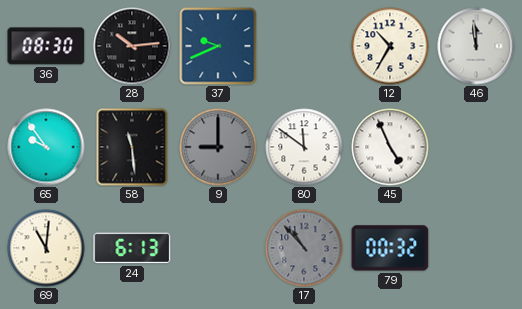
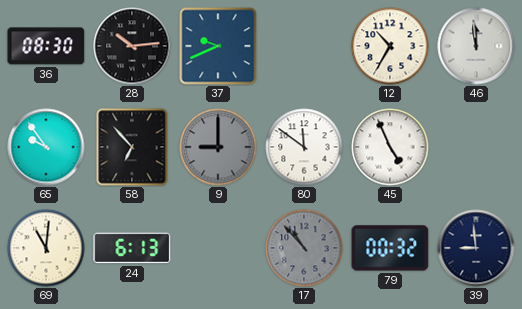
58: 11:29 -> 6:53 (132, 147)
39: none -> 8:59 (476, 248)
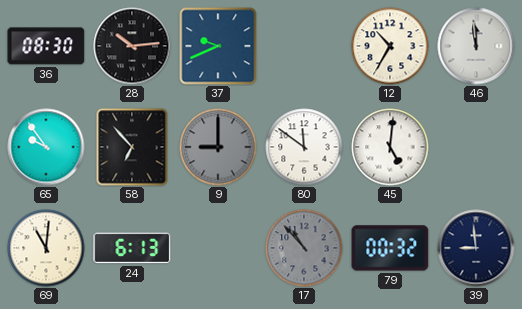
45: 4:56 -> 5:01 (390, 147)
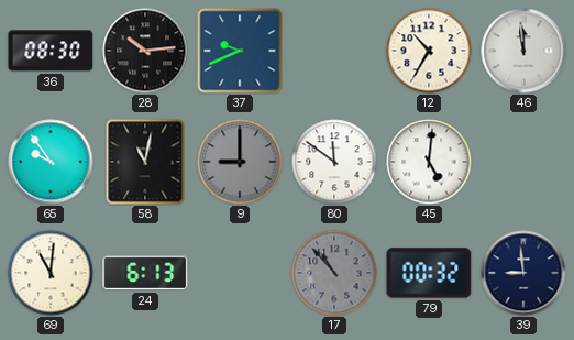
58: 6:53 -> 11:02 (145, 162)
